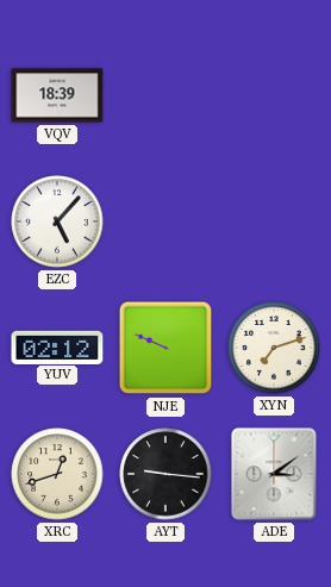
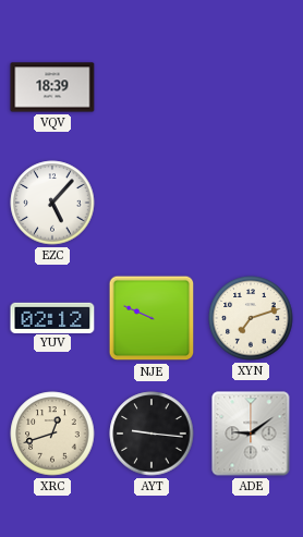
ADE: 3:09 -> 9:09 (251, 434)
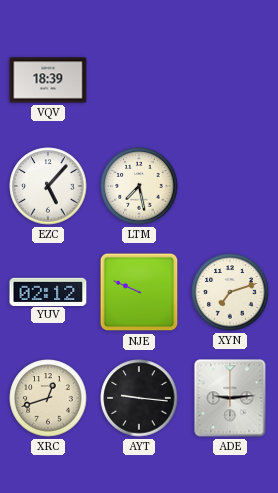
LTM: none -> 7:28 (139, 186)
ADE: 9:09 -> 9:14 (230, 398)
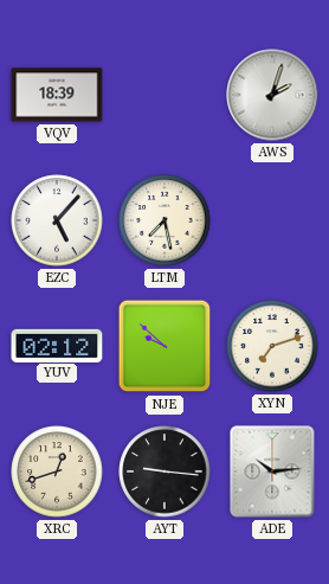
AWS: none -> 2:03 (272, 95)
NJE: 9:49 -> 9:52 (164, 346)
ADE: 9:14 -> 10:14 (272, 471)
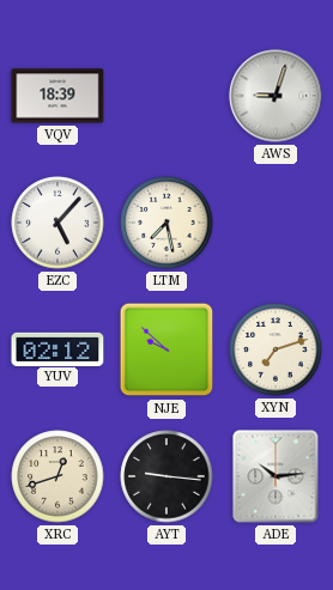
AWS: 2:03 -> 9:03 (276, 96)
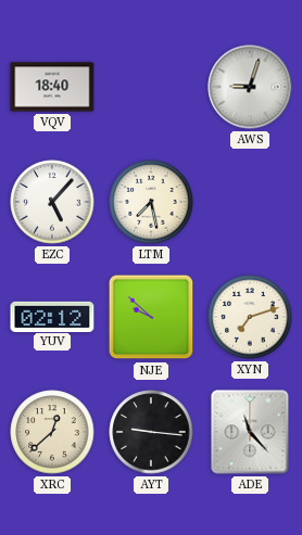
VQV: 18:39 -> 18:40 (52, 87)
XRC: 12:42 -> 12:38 (52, 432)
ADE: 10:14 -> 11:23 (250, 432)
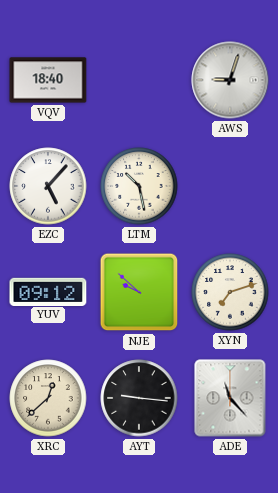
LTM: 7:28 -> 10:28 (139, 186)
YUV: 02:12 -> 09:12 (48, 291)
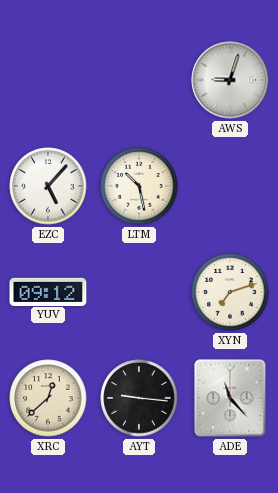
VQV: 18:40 -> none (48, 80)
NJE: 9:52 -> none (139, 292)
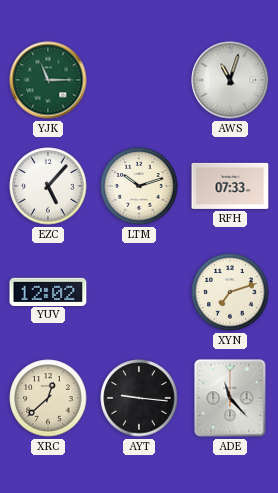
YJK: none -> 11:15 (48, 80)
AWS: 9:03 -> 11:03 (230, 80)
LTM: 10:28 -> 10:12 (139, 186)
RFH: none -> 07:33 (230, 186)
YUV: 09:12 -> 12:02 (48, 291)
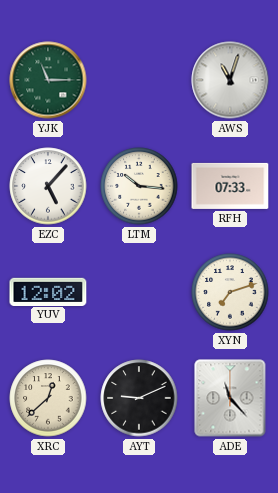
LTM: 10:12 -> 10:16 (139, 186)
AYT: 9:16 -> 9:11 (139, 398)
